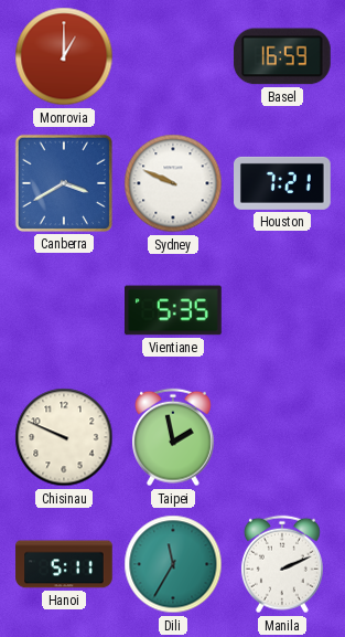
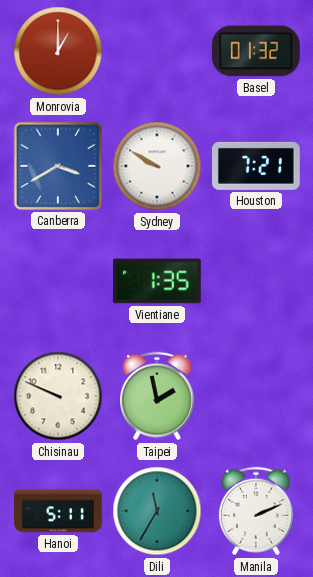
Basel: 16:59 -> 01:32 (256, 51)
Sydney: 9:49 -> 9:50 (157, 166)
Vientiane: 5:35 -> 1:35 (158, 281)
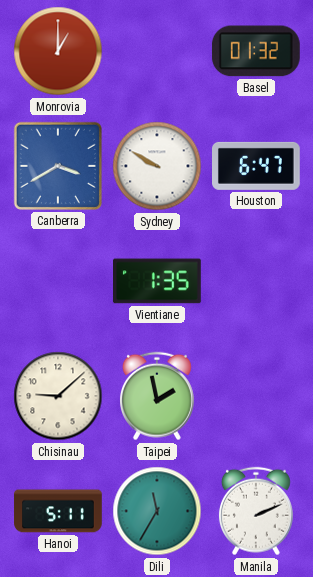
Houston: 7:21 -> 6:47 (257, 166)
Chisinau: 9:49 -> 9:08 (58, 396)
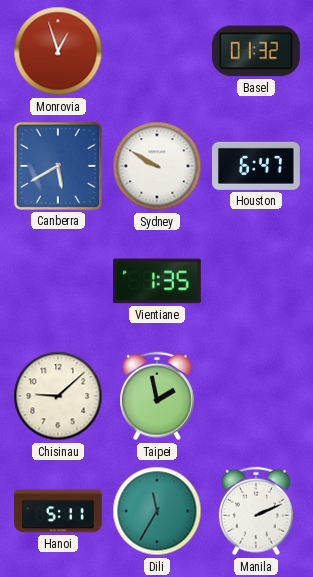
Monrovia: 1:00 -> 12:57 (58, 51)
Canberra: 3:40 -> 5:40 (58, 166)
